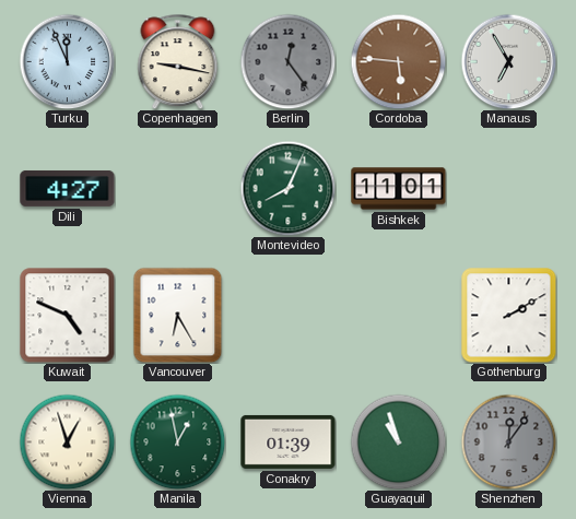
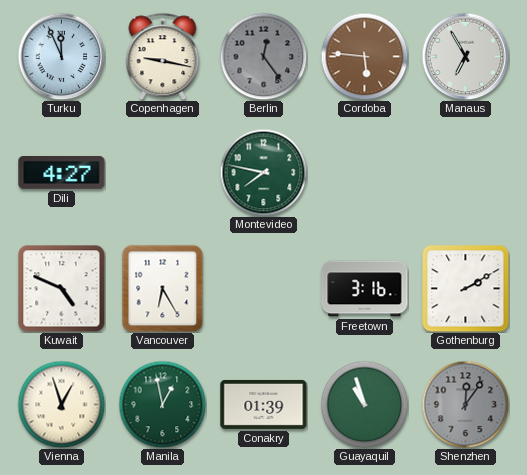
Montevideo: 8:04 -> 7:47 (263, 172)
Bishkek: 11:01 -> none (399, 189)
Freetown: none -> 3:16 (365, 289)
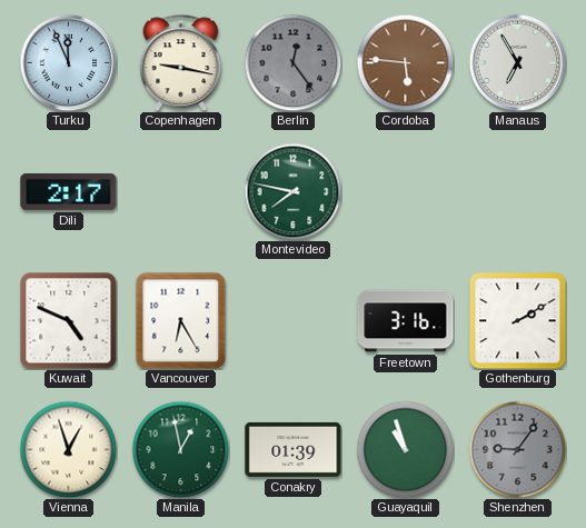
Dili: 4:27 -> 2:17 (69, 191)
Shenzhen: 12:06 -> 9:06 (517, 449)
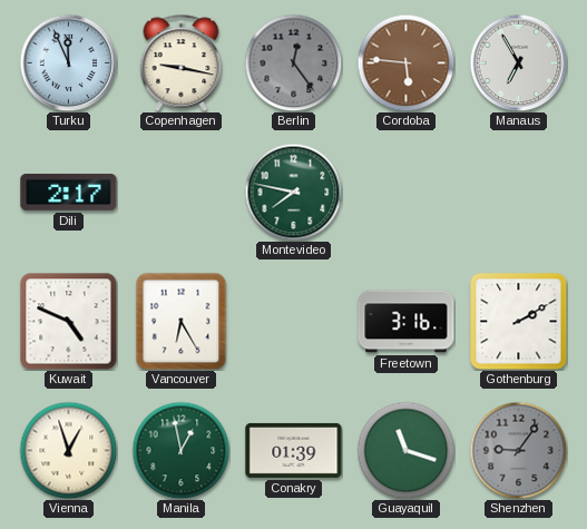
Guayaquil: 10:57 -> 11:18 (405, 450)
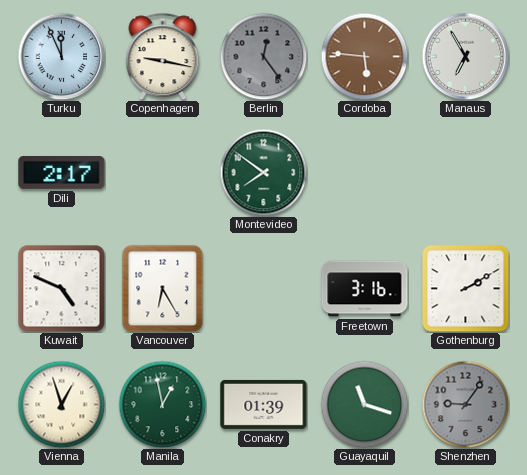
Montevideo: 7:47 -> 7:51 (263, 172)
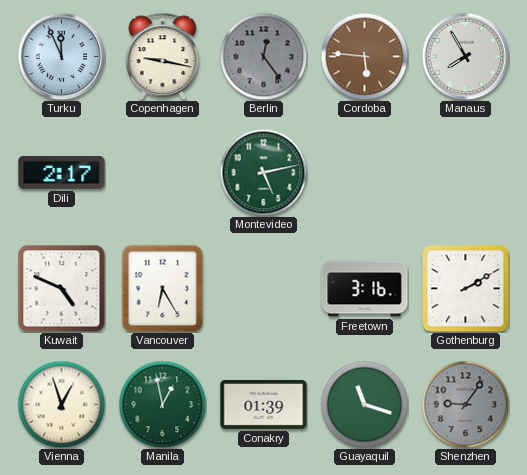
Manaus: 6:55 -> 7:55 (465, 56)
Montevideo: 7:51 -> 5:13 (263, 172)
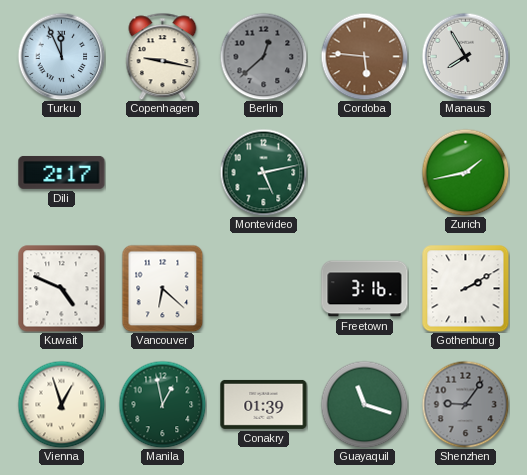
Berlin: 12:24 -> 12:38 (263, 56)
Zurich: none -> 1:43 (465, 172)
Vancouver: 6:25 -> 6:22 (163, 288)
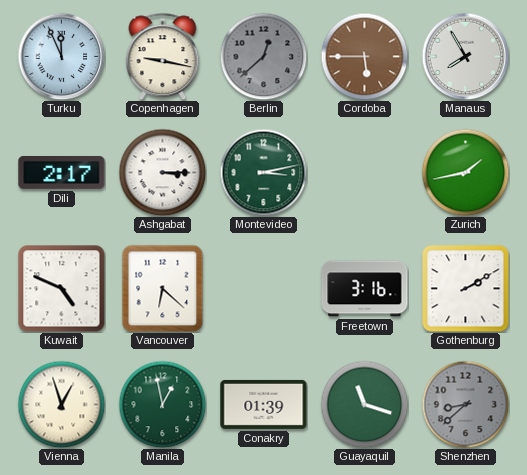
Cordoba: 5:46 -> 5:45 (364, 56)
Ashgabat: none -> 3:15 (162, 172)
Montevideo: 5:13 -> 3:13 (263, 172)
Shenzhen: 9:06 -> 8:38 (465, 404)
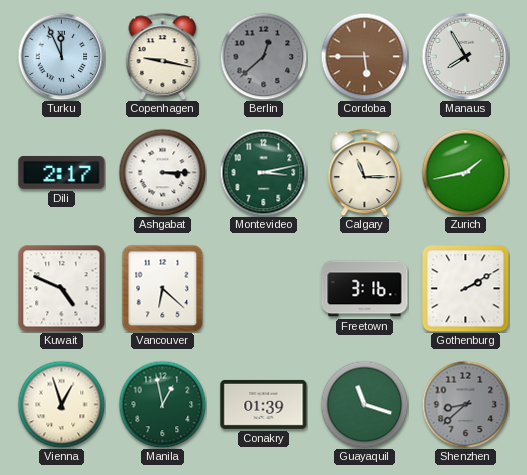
Calgary: none -> 11:15 (365, 172)
